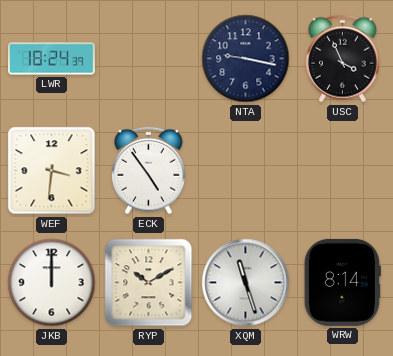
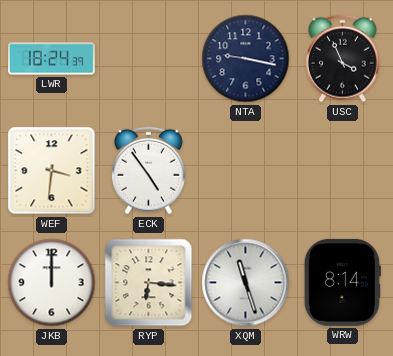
RYP: 10:10 -> 6:16 (149, 283)
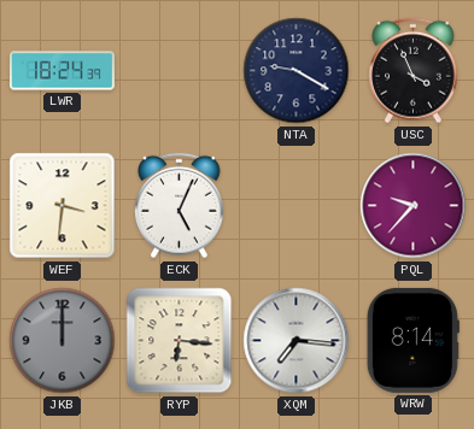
NTA: 9:17 -> 9:20 (297, 71)
ECK: 4:54 -> 5:04 (180, 206)
PQL: none -> 9:37 (414, 206)
JKB dial: white -> grey (63, 341)
XQM: 11:27 -> 7:16 (297, 341)
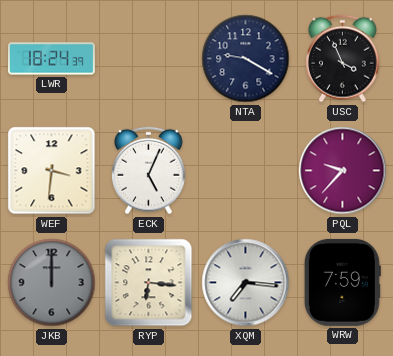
WRW: 8:14 -> 7:59 (342, 282)
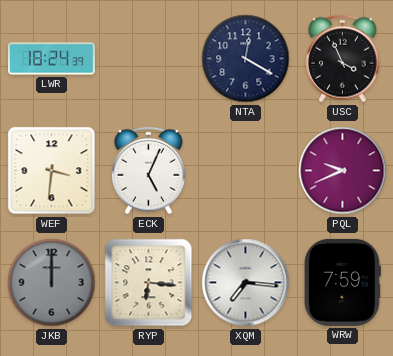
NTA: 9:20 -> 12:20 (246, 59)
PQL: 9:37 -> 9:41 (343, 171)
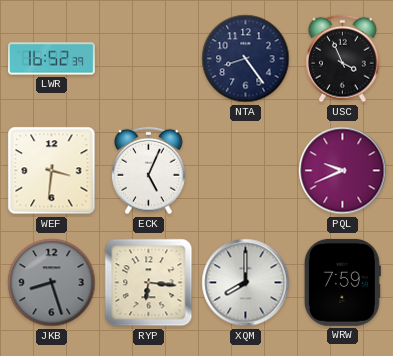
LWR: 18:24 -> 16:52 (51, 59)
NTA: 12:20 -> 8:24 (246, 59)
JKB: 12:00 -> 8:27 (52, 283)
XQM: 7:16 -> 8:00 (246, 283)
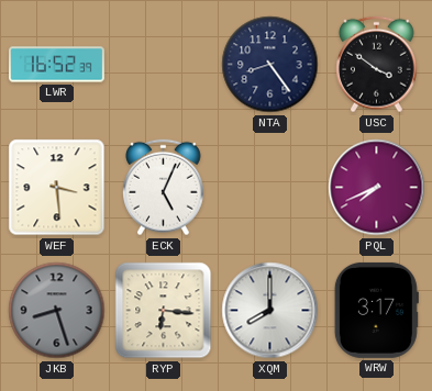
USC: 3:56 -> 3:51 (377, 65)
WEF: 3:31 -> 3:29 (57, 188)
PQL: 9:41 -> 7:41 (377, 188)
WRW: 7:59 -> 3:17 (376, 310)
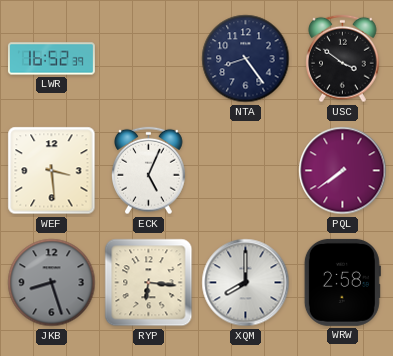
PQL: 7:41 -> 7:39 (343, 171)
WRW: 3:17 -> 2:58 (342, 282)
